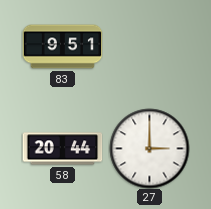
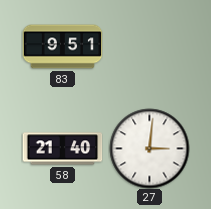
58: 20:44 -> 21:40 (62, 149)
27: 3:00 -> 3:01 (149, 148)
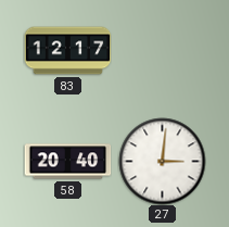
83: 9:51 -> 12:17 (67, 51)
58: 21:40 -> 20:40 (67, 162)
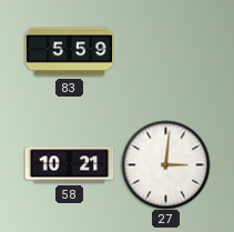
83: 12:17 -> 5:59 (69, 52)
58: 20:40 -> 10:21 (69, 165)
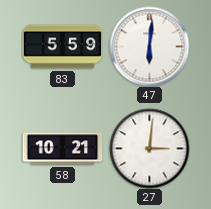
47: none -> 6:01 (149, 46)
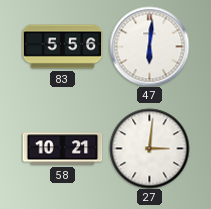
83: 5:59 -> 5:56 (62, 47)
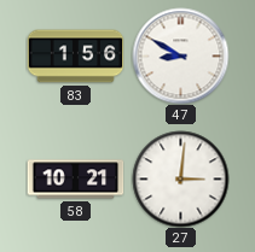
83: 5:56 -> 1:56 (75, 57)
47: 6:01 -> 8:50 (180, 55)
